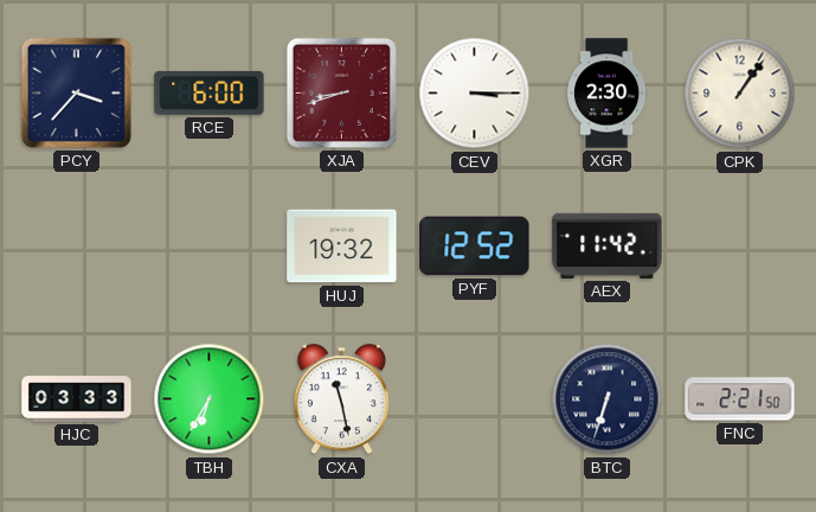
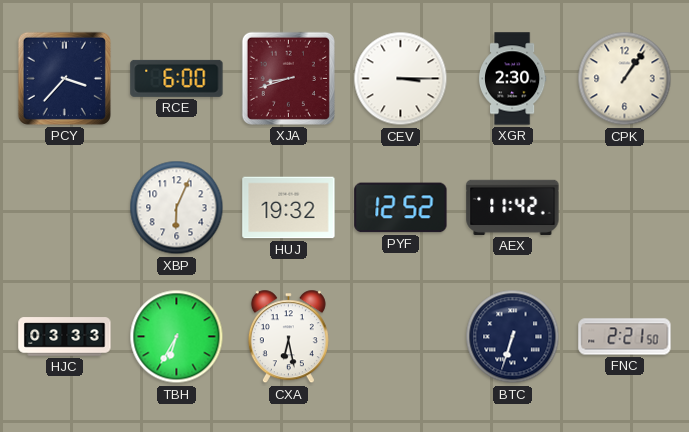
XBP: none -> 6:04 (177, 208)
CXA: 11:28 -> 6:28 (288, 337)
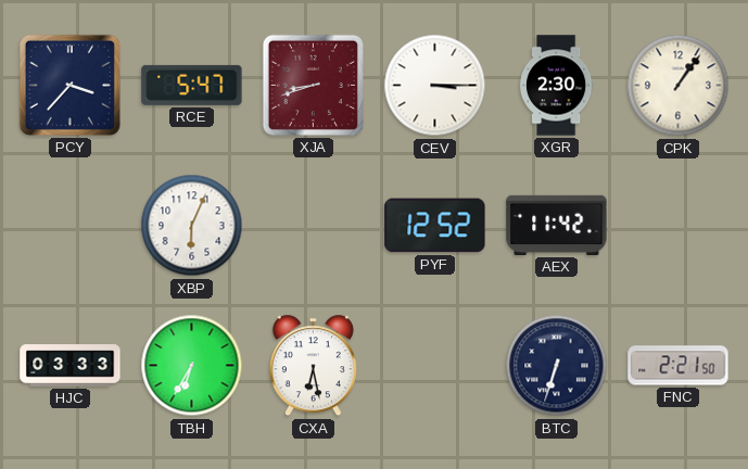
RCE: 6:00 -> 5:47 (192, 85)
HUJ: 19:32 -> none (289, 208)
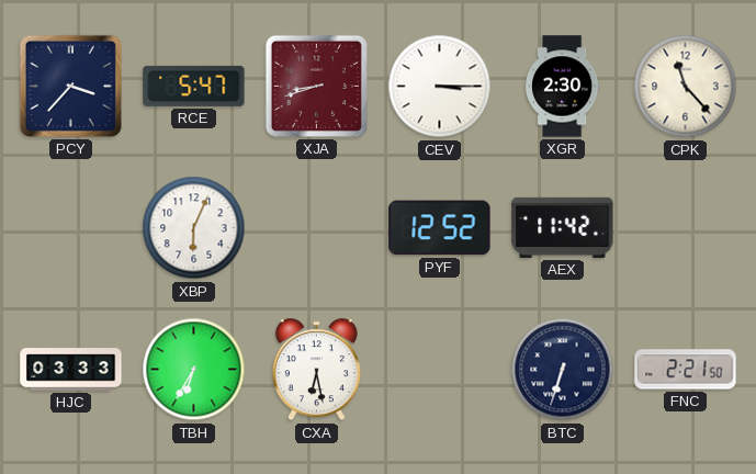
CPK: 1:06 -> 11:23 (686, 87)
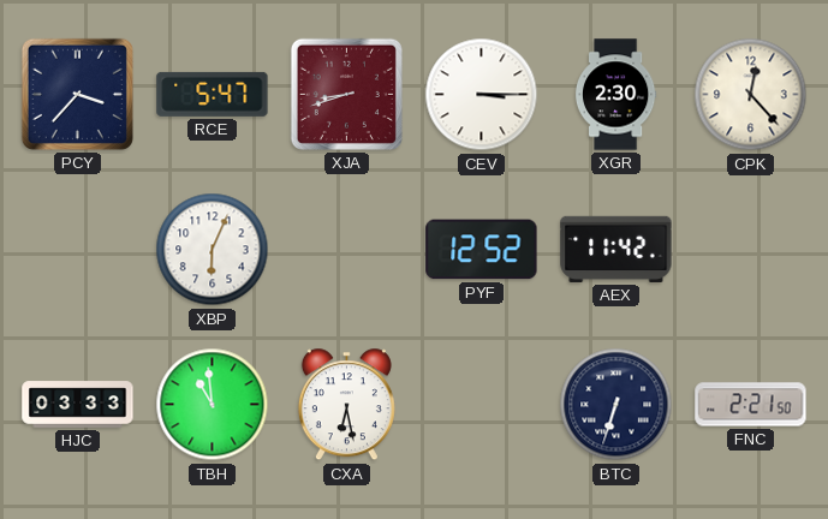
CPK: 11:23 -> 12:23 (751, 95)
TBH: 6:35 -> 10:59 (213, 405)
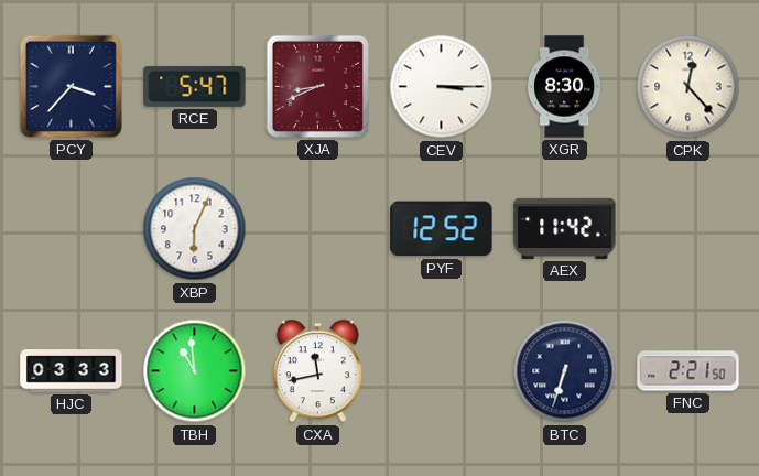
XJA: 8:42 -> 8:41 (317, 86)
XGR: 2:30 -> 8:30 (564, 87)
CXA: 6:28 -> 11:43 (317, 371)
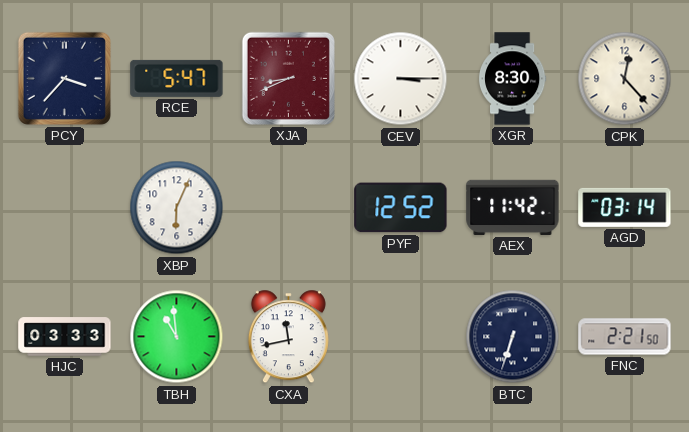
AGD: none -> 03:14 (625, 207)
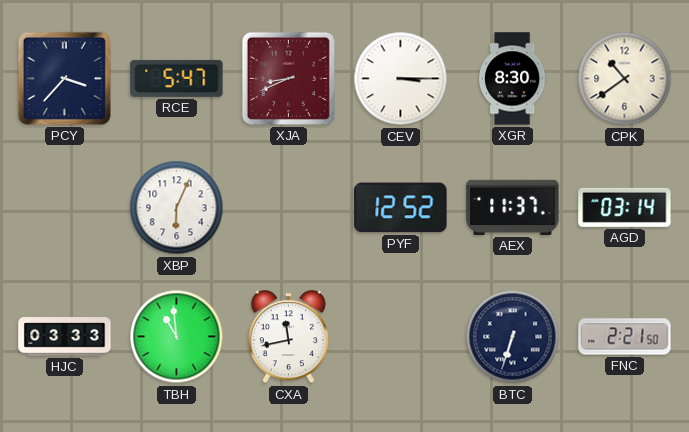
CPK: 12:23 -> 10:39 (625, 79)
AEX: 11:42 -> 11:37 (513, 207)
